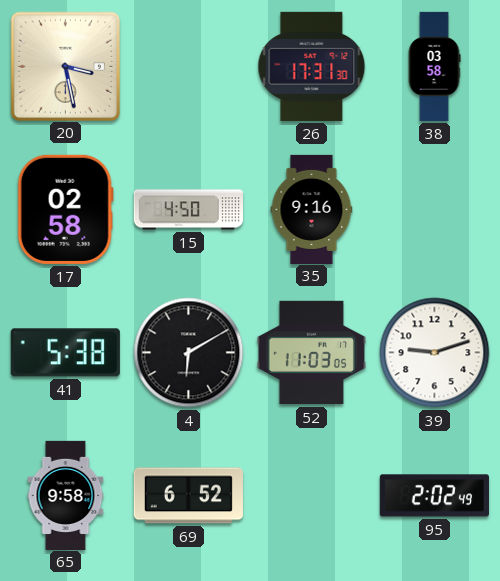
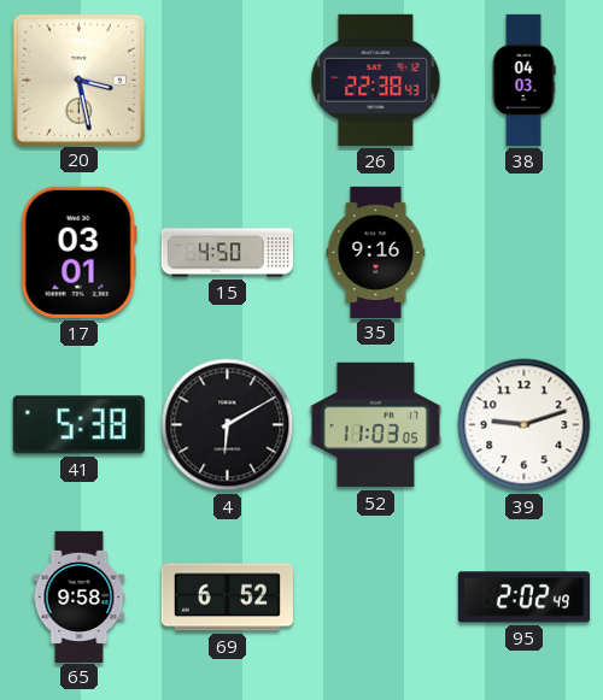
26: 17:31 -> 22:38 (376, 80)
38: 03:58 -> 04:03 (523, 80)
17: 02:58 -> 03:01 (78, 252)
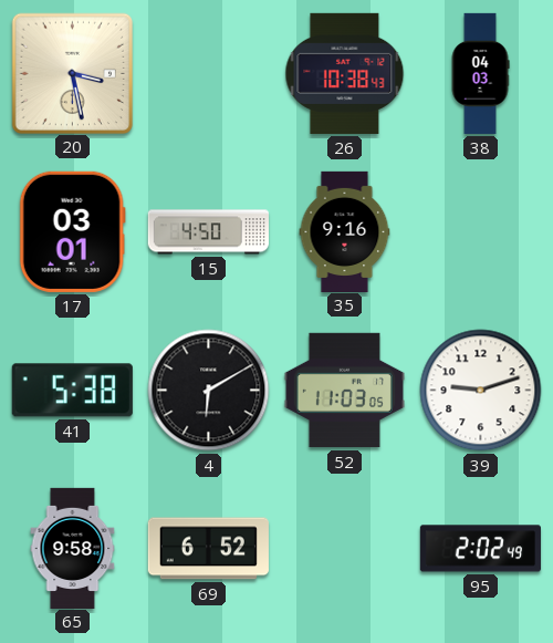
26: 22:38 -> 10:38 (345, 73)
